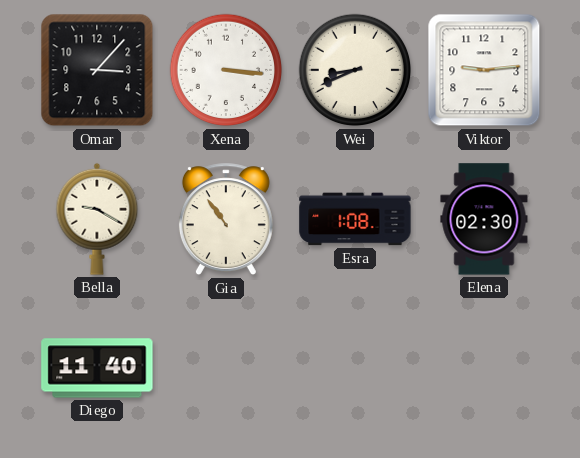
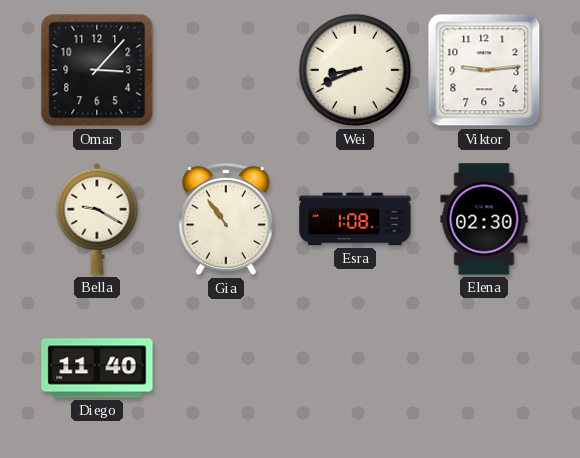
Xena: 3:16 -> none (226, 70)
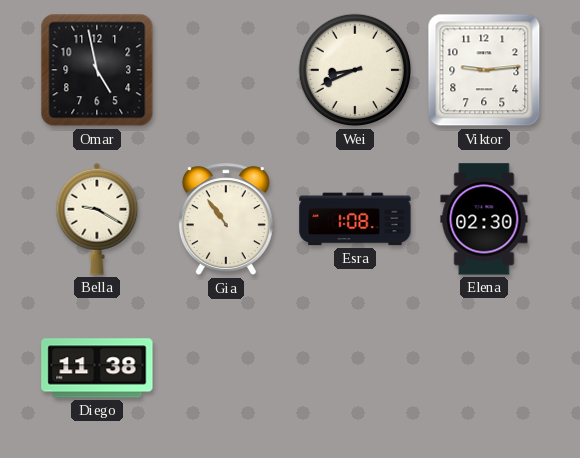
Omar: 3:07 -> 4:58 (97, 70)
Diego: 11:40 -> 11:38 (97, 368)
